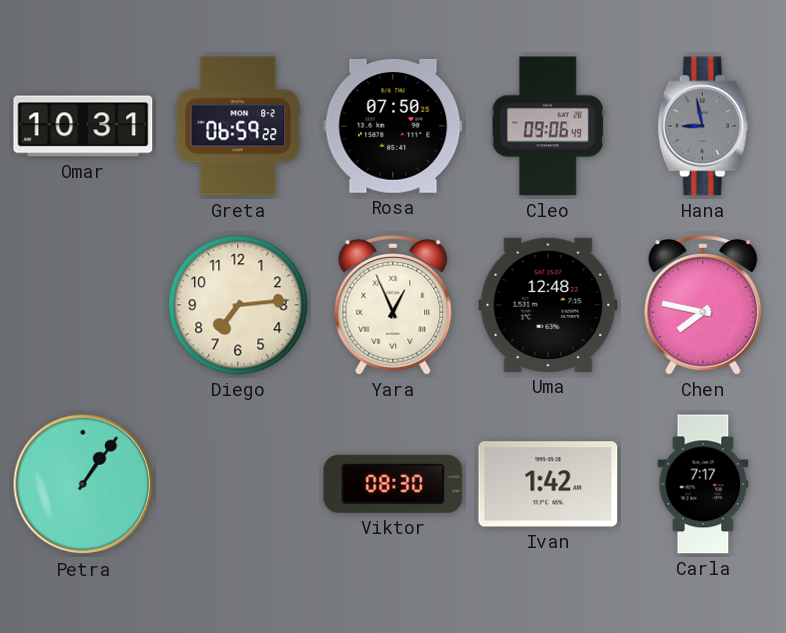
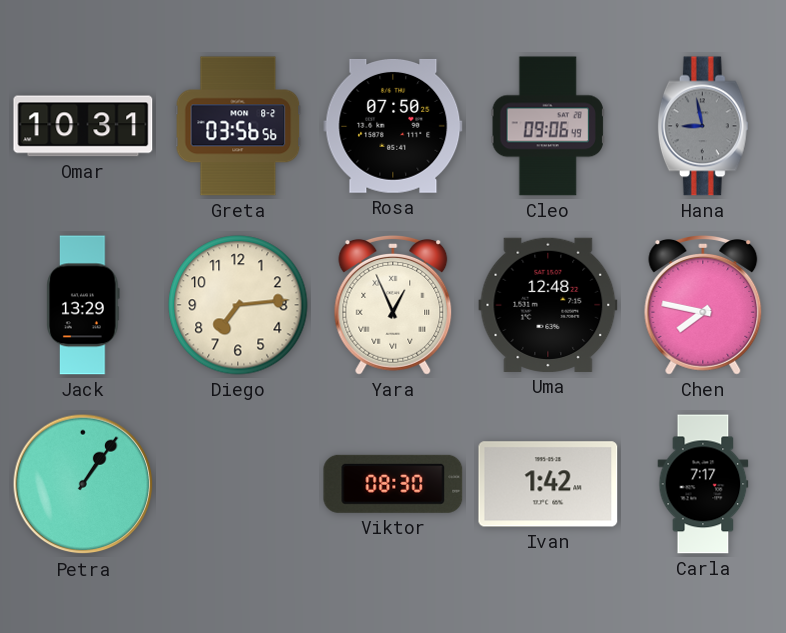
Greta: 06:59 -> 03:56 (238, 126)
Jack: none -> 13:29 (83, 305)
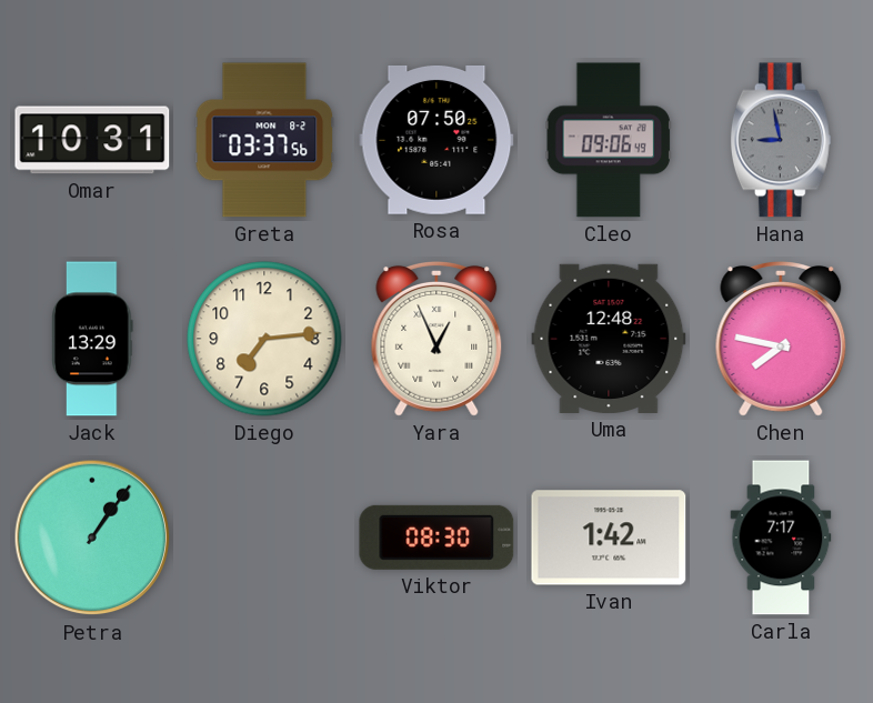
Greta: 03:56 -> 03:37 (264, 140)
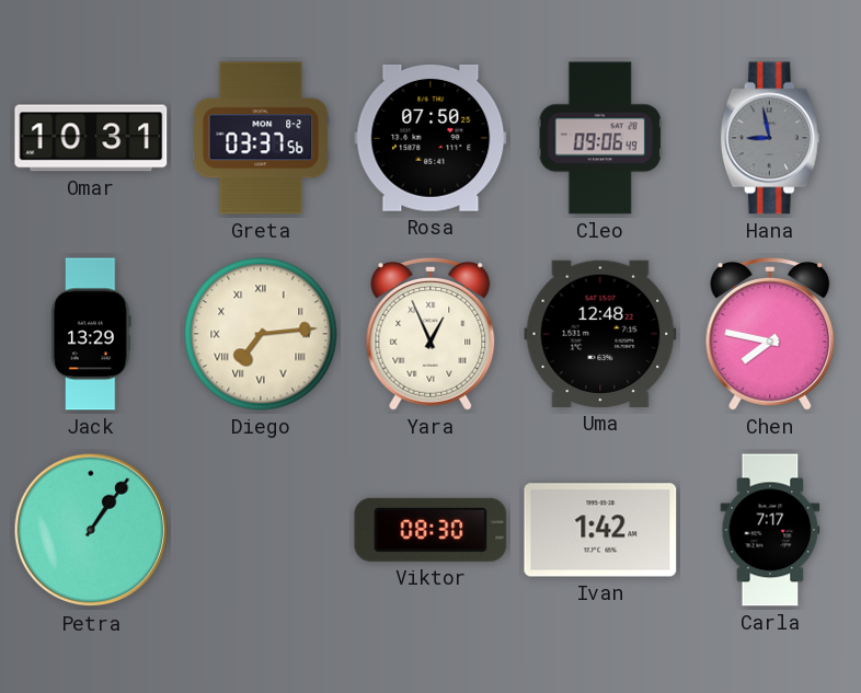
Diego numerals: Arabic -> Roman (261, 334)
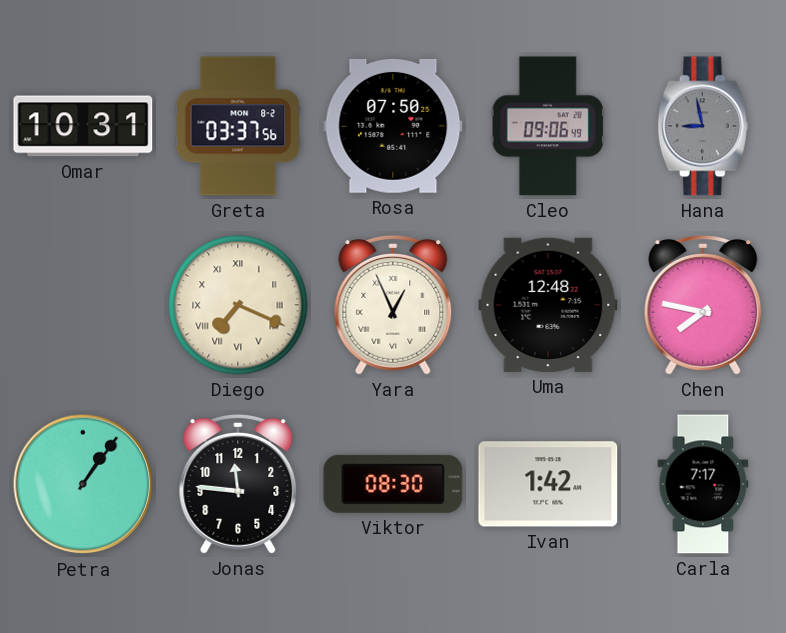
Jack: 13:29 -> none (91, 334)
Diego: 7:14 -> 7:19 (238, 305)
Jonas: none -> 11:46 (238, 485)
